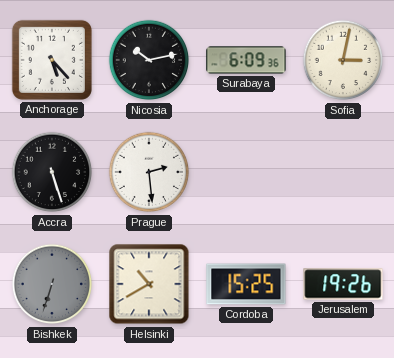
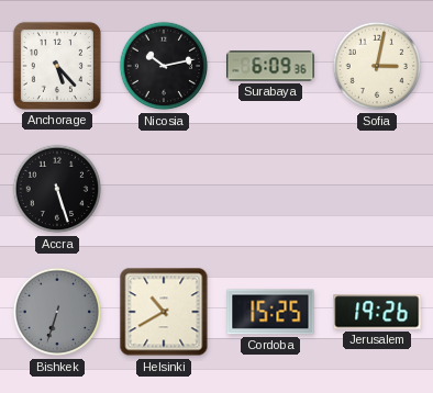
Prague: 2:29 -> none (149, 172)
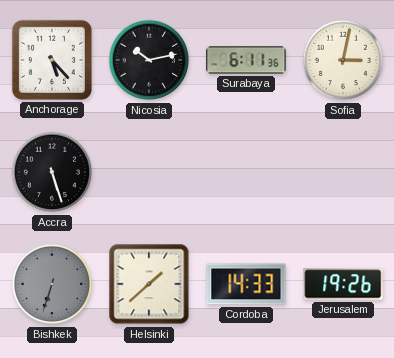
Surabaya: 6:09 -> 6:11 (246, 60)
Helsinki: 10:40 -> 1:38 (149, 284)
Cordoba: 15:25 -> 14:33 (246, 284)
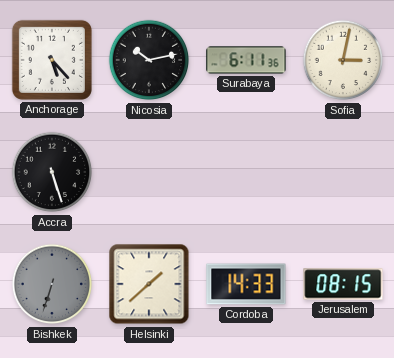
Jerusalem: 19:26 -> 08:15 (343, 284)
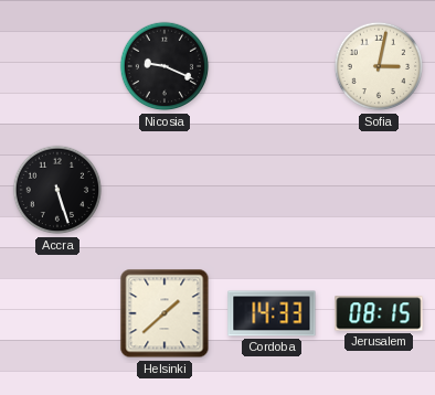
Anchorage: 5:23 -> none (52, 60)
Nicosia: 10:13 -> 9:19 (165, 66)
Surabaya: 6:11 -> none (246, 60)
Bishkek: 6:33 -> none (52, 284)
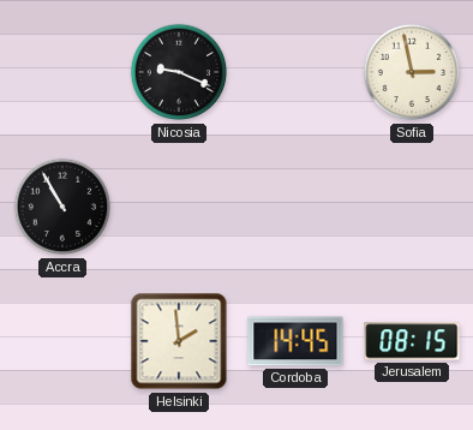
Sofia: 3:02 -> 2:58 (412, 72)
Accra: 5:27 -> 10:55 (62, 207)
Helsinki: 1:38 -> 1:59 (179, 341)
Cordoba: 14:33 -> 14:45 (295, 341)
